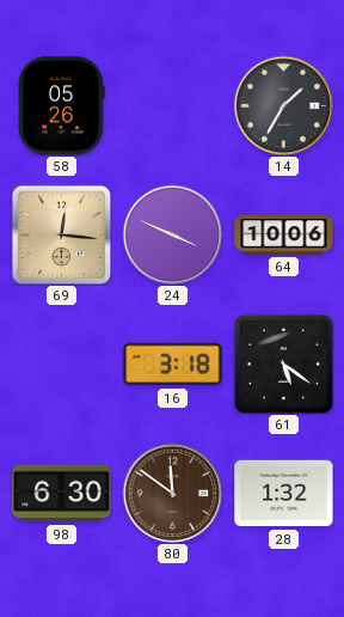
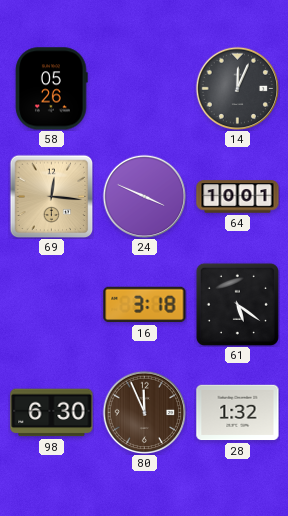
14: 1:35 -> 12:04 (237, 88)
64: 10:06 -> 10:01 (238, 197)
80: 11:51 -> 11:56 (144, 412)
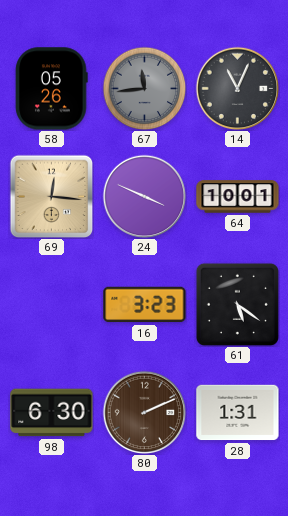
67: none -> 11:44 (144, 88)
14: 12:04 -> 11:04 (237, 88)
16: 3:18 -> 3:23 (145, 305)
80: 11:56 -> 2:11 (144, 412)
28: 1:32 -> 1:31 (238, 413)
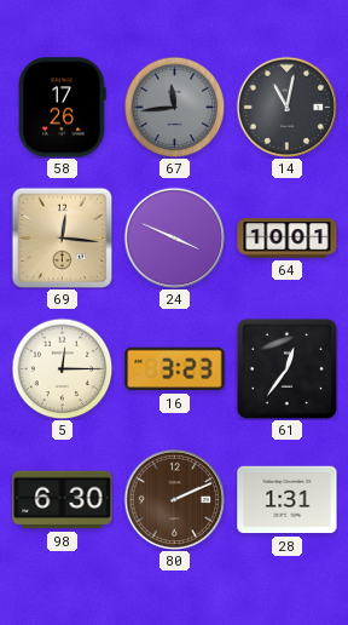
58: 05:26 -> 17:26 (63, 108)
14: 11:04 -> 11:02 (286, 107)
5: none -> 12:15 (62, 368)
61: 5:21 -> 12:36 (286, 368)
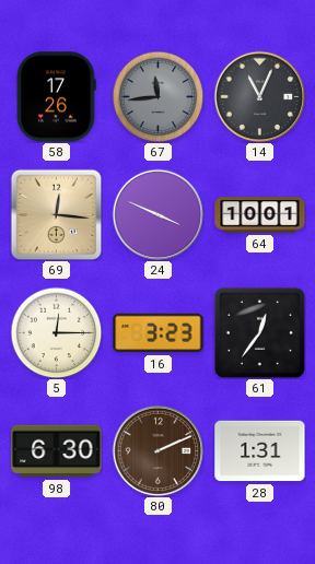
14: 11:02 -> 11:04 (259, 96)
